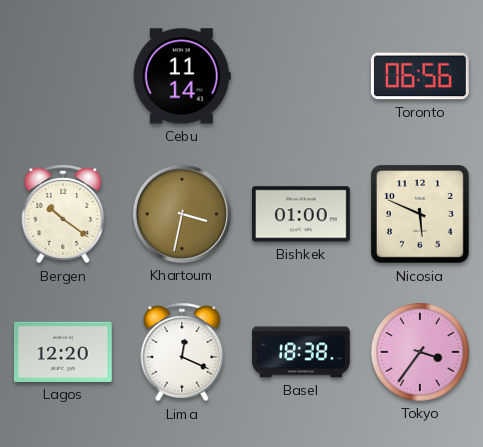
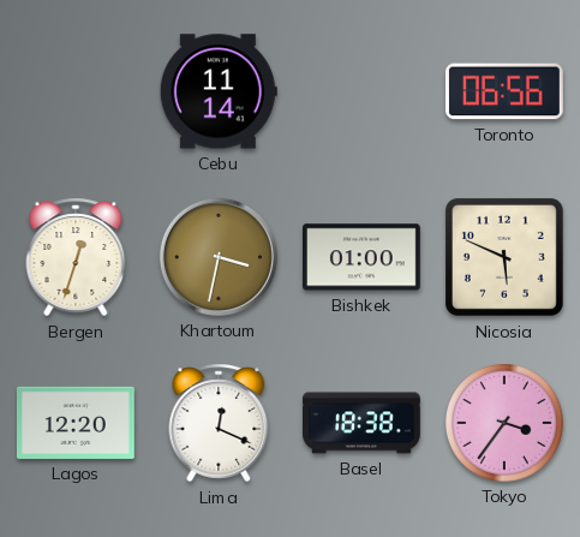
Bergen: 10:21 -> 12:33 (76, 257)
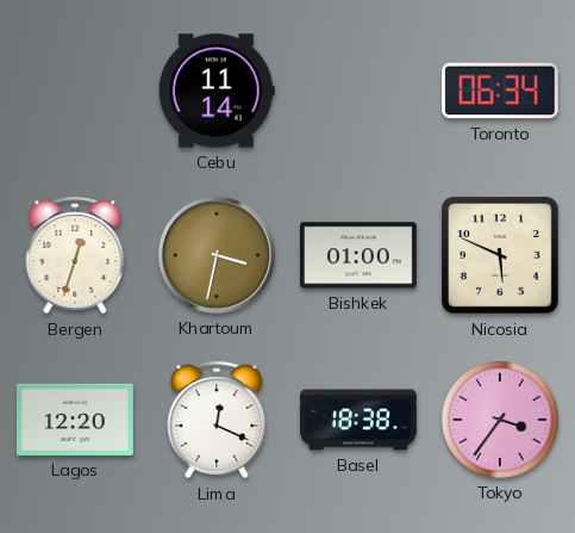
Toronto: 06:56 -> 06:34 (500, 91)
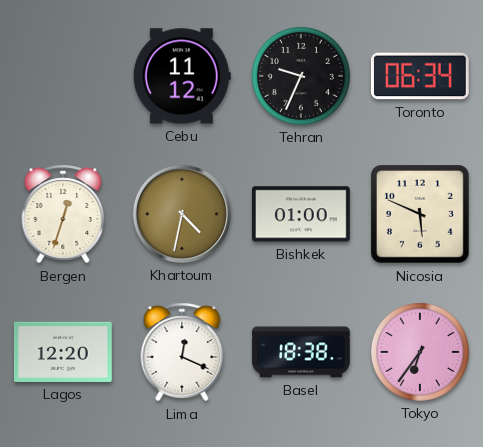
Cebu: 11:14 -> 11:12 (182, 76)
Tehran: none -> 9:34 (301, 76)
Khartoum: 3:32 -> 4:32 (182, 214)
Tokyo: 3:36 -> 6:36 (420, 352)
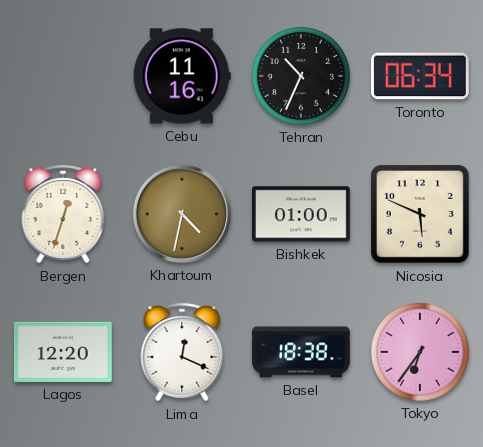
Cebu: 11:12 -> 11:16 (182, 76)
Tehran: 9:34 -> 10:34 (301, 76)
